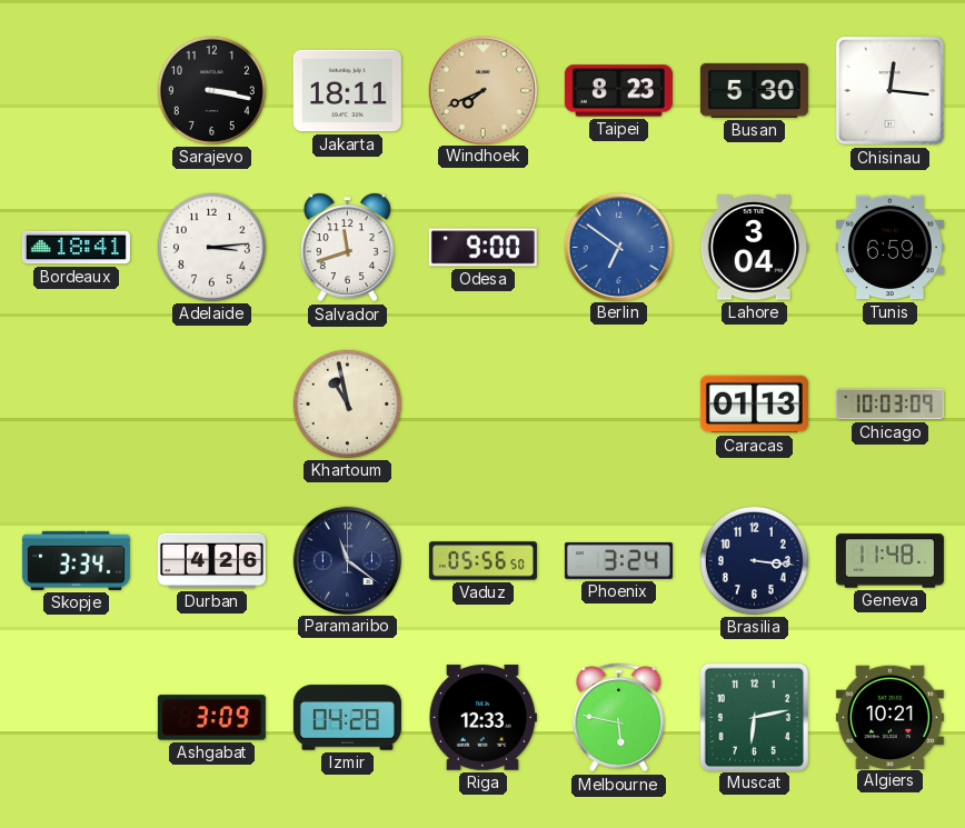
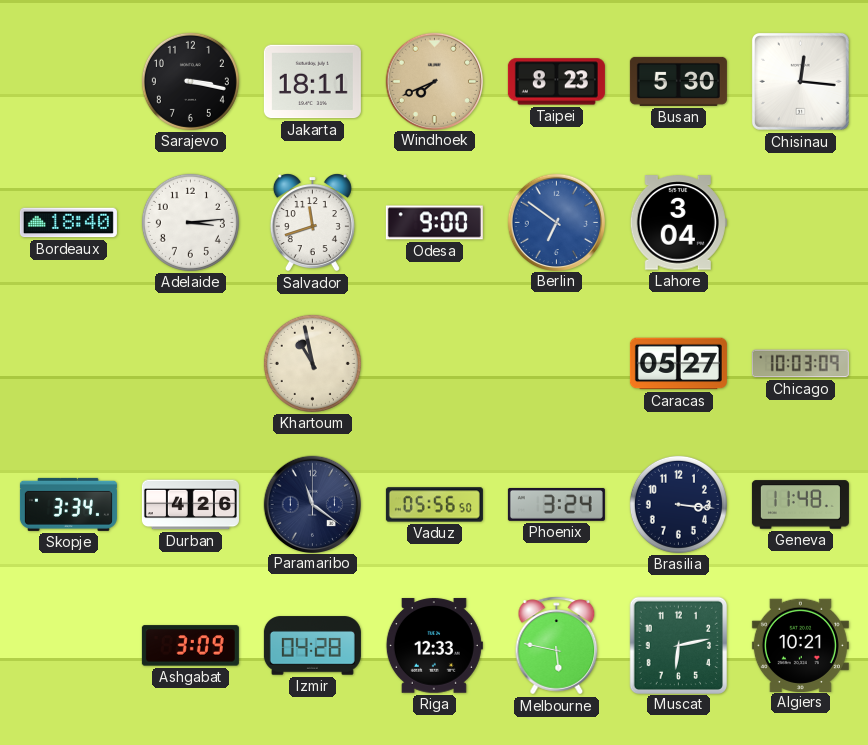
Bordeaux: 18:41 -> 18:40 (68, 223)
Tunis: 6:59 -> none (889, 248)
Caracas: 01:13 -> 05:27 (678, 364)
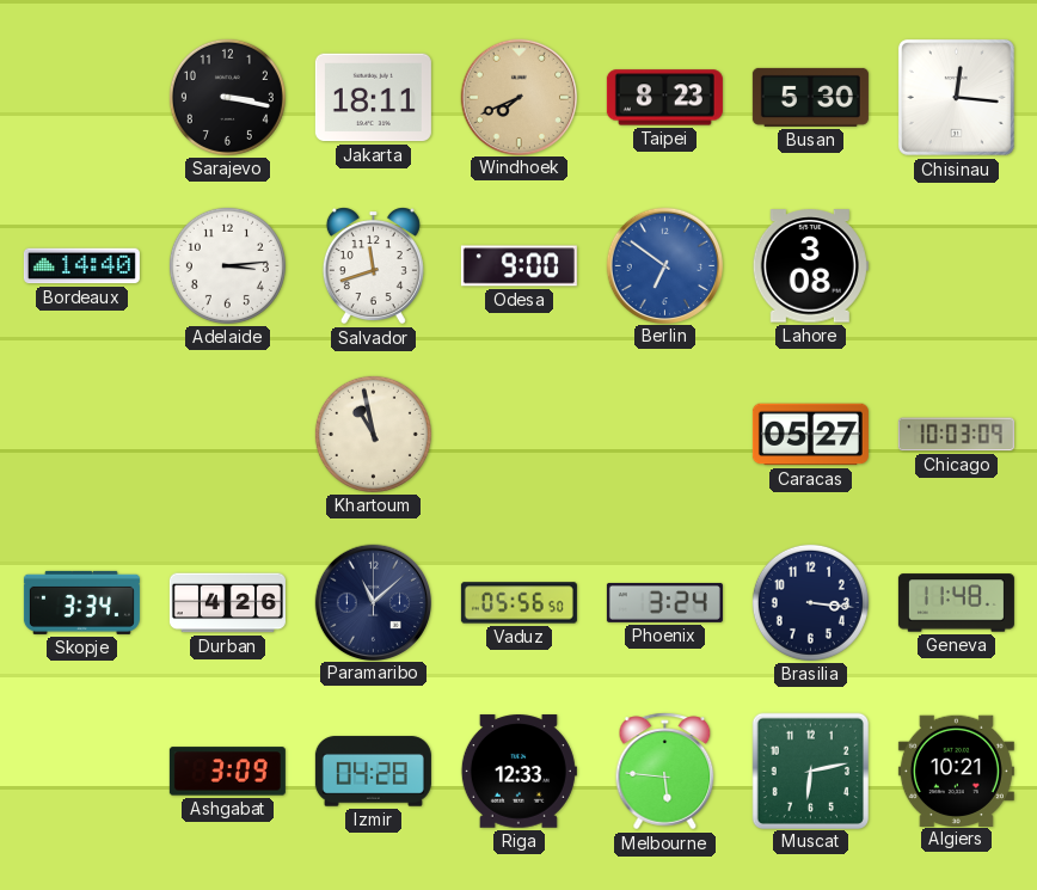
Bordeaux: 18:40 -> 14:40 (81, 266)
Lahore: 3:04 -> 3:08 (810, 266)
Paramaribo: 11:21 -> 11:08 (373, 602)
Melbourne: 5:47 -> 5:46 (665, 772)
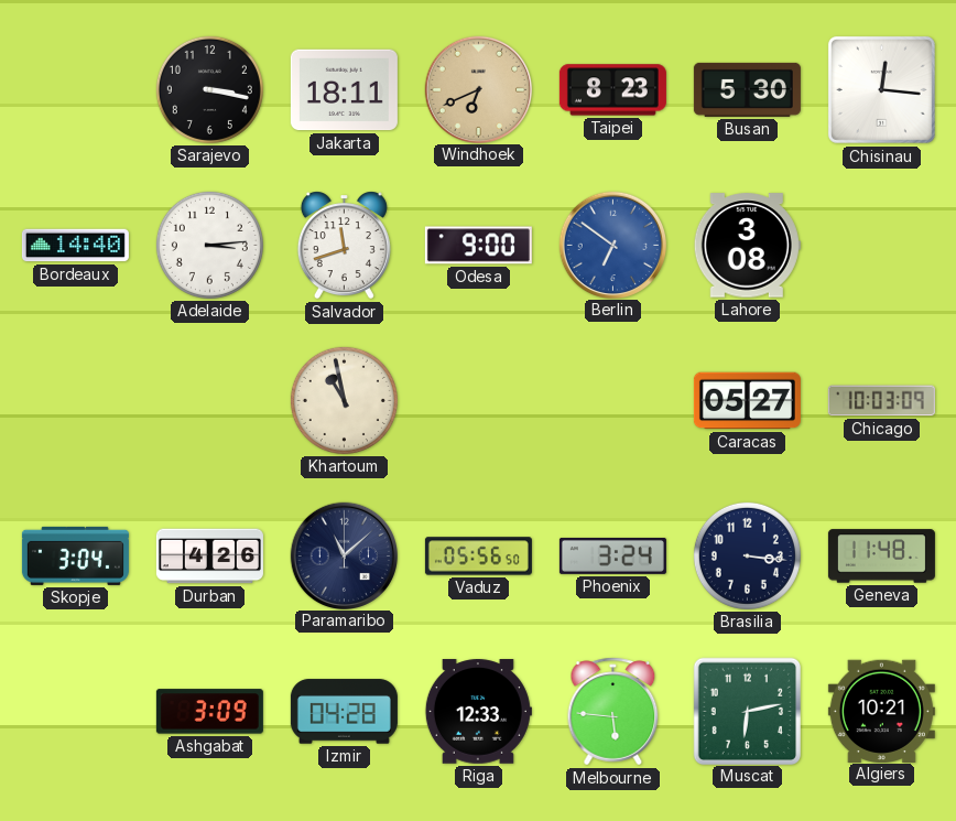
Windhoek: 7:41 -> 6:41 (478, 89)
Skopje: 3:34 -> 3:04 (75, 555)
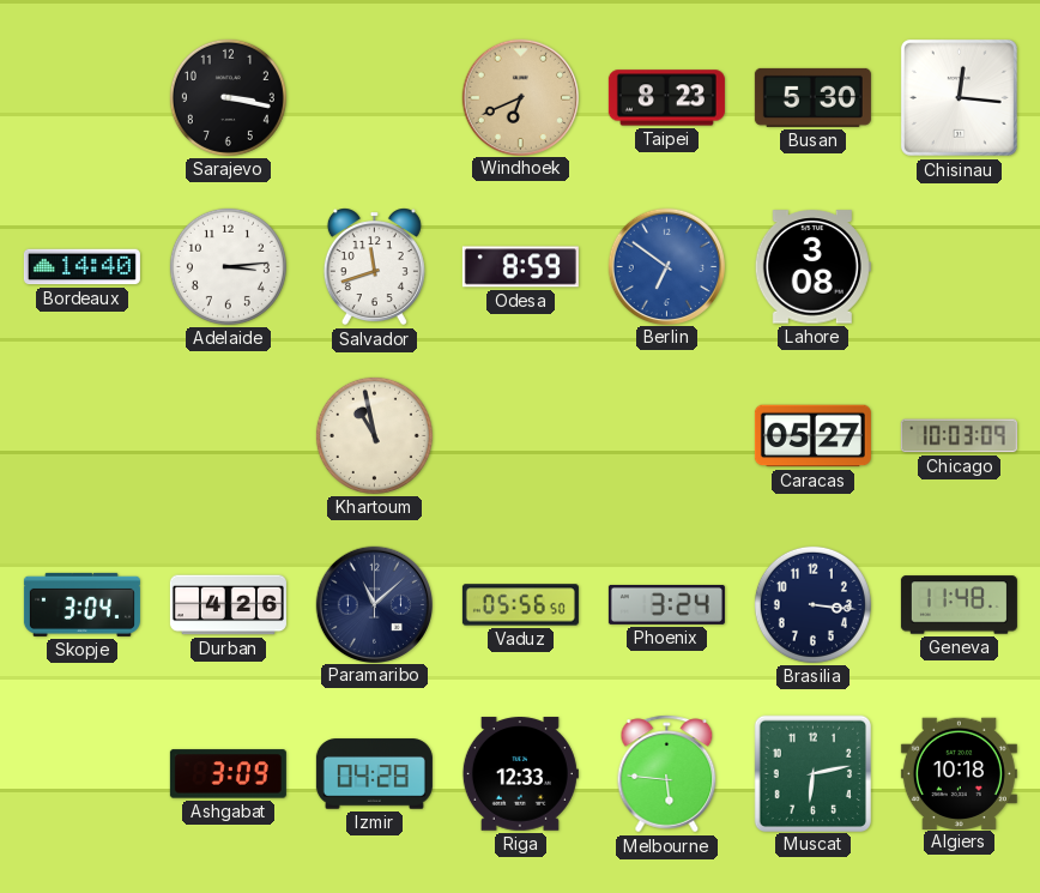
Jakarta: 18:11 -> none (344, 90)
Odesa: 9:00 -> 8:59 (520, 267)
Algiers: 10:21 -> 10:18 (959, 773)
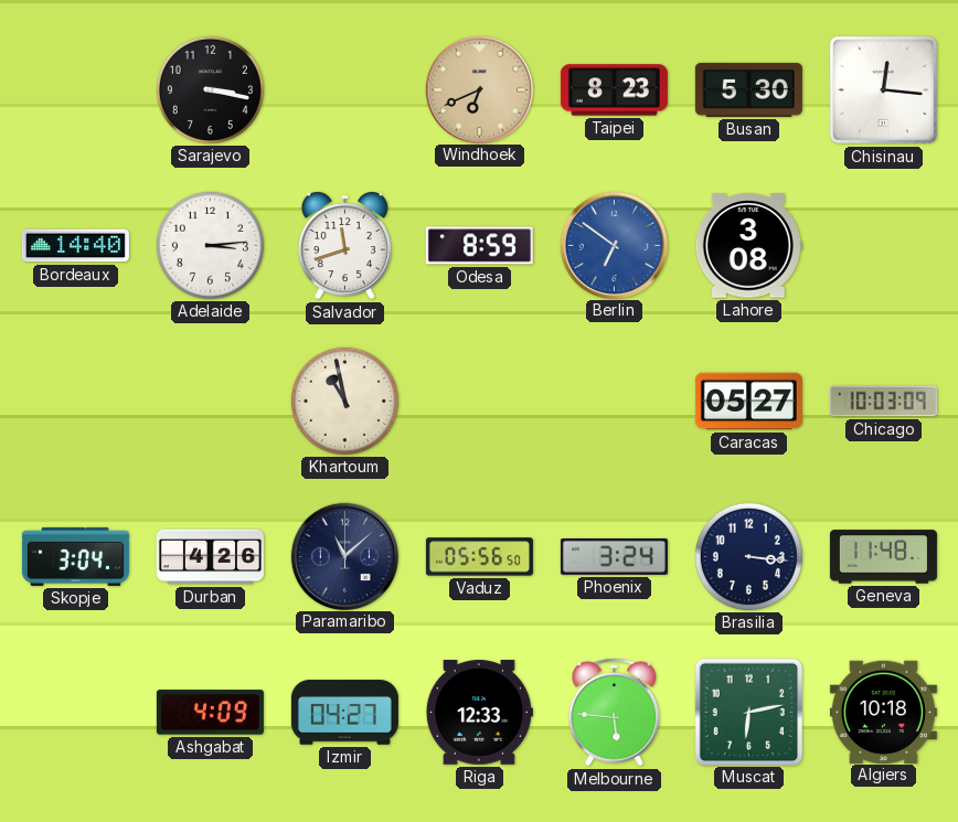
Ashgabat: 3:09 -> 4:09 (210, 713)
Izmir: 04:28 -> 04:27 (344, 713)
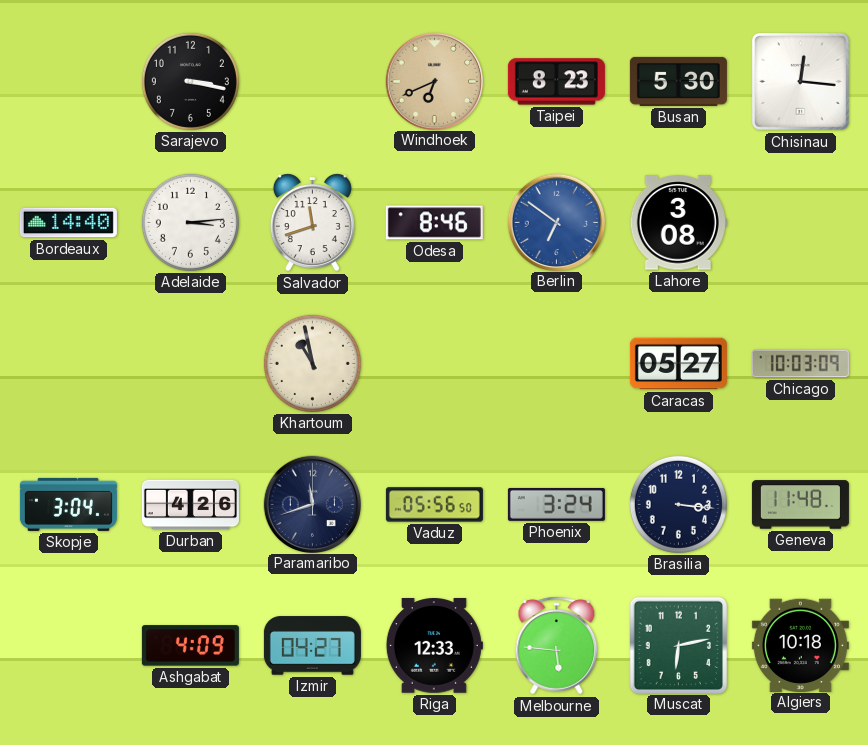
Odesa: 8:59 -> 8:46 (434, 223)
Paramaribo: 11:08 -> 11:42 (312, 504)
